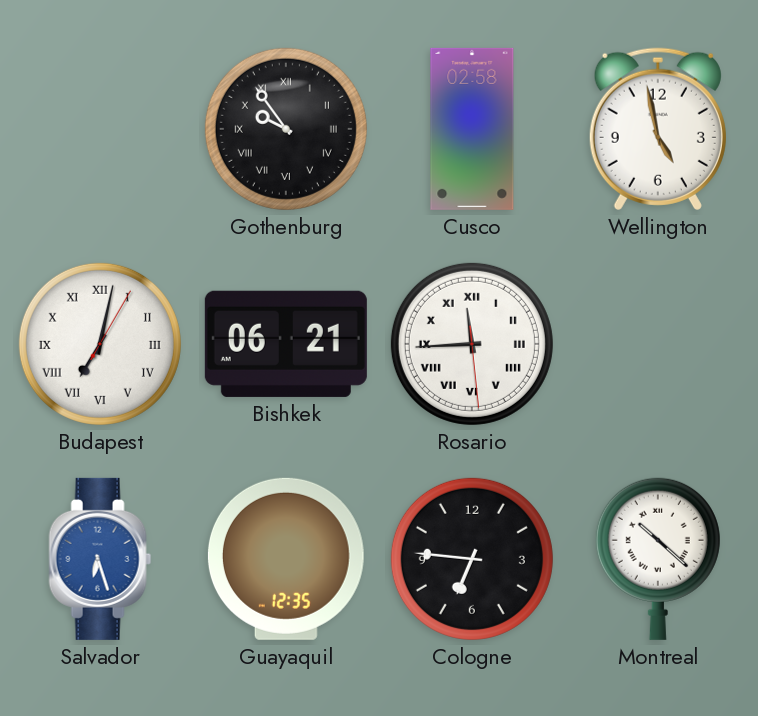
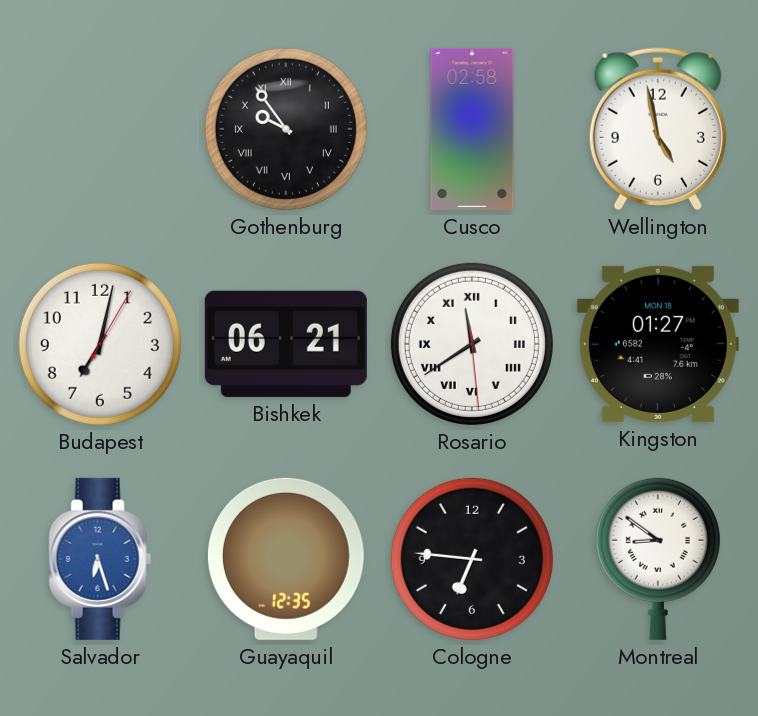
Budapest numerals: Roman -> Arabic (100, 344)
Rosario: 11:44 -> 11:39 (472, 344)
Kingston: none -> 01:27 (658, 344)
Montreal: 10:22 -> 8:51 (658, 559)
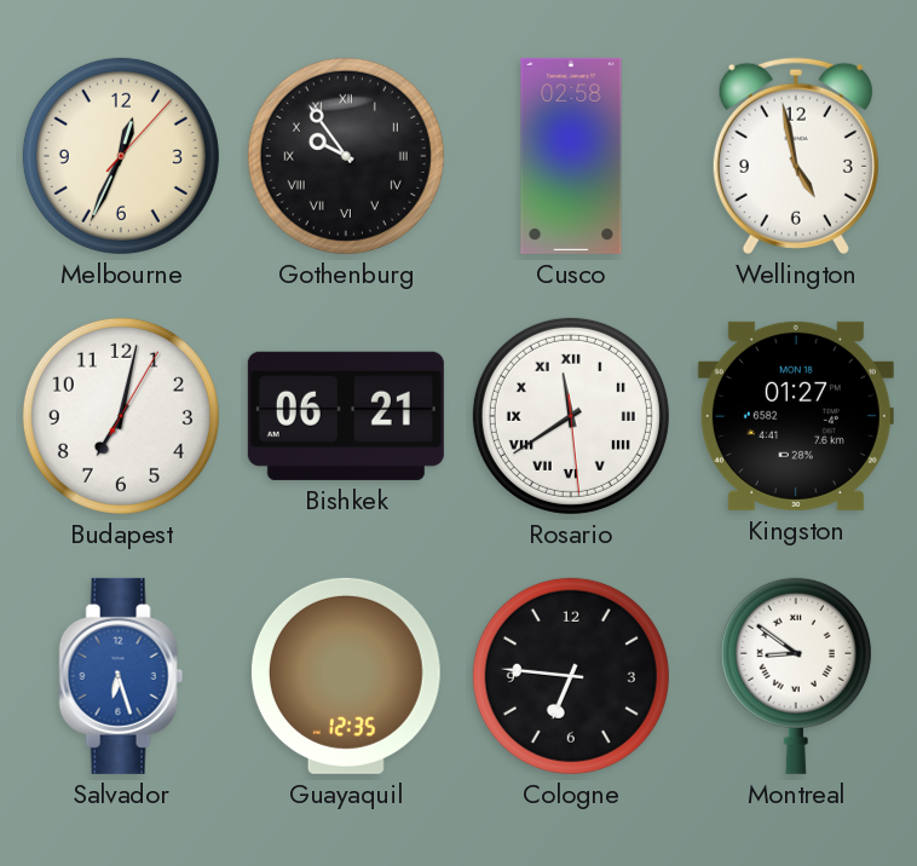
Melbourne: none -> 12:34 (121, 156)
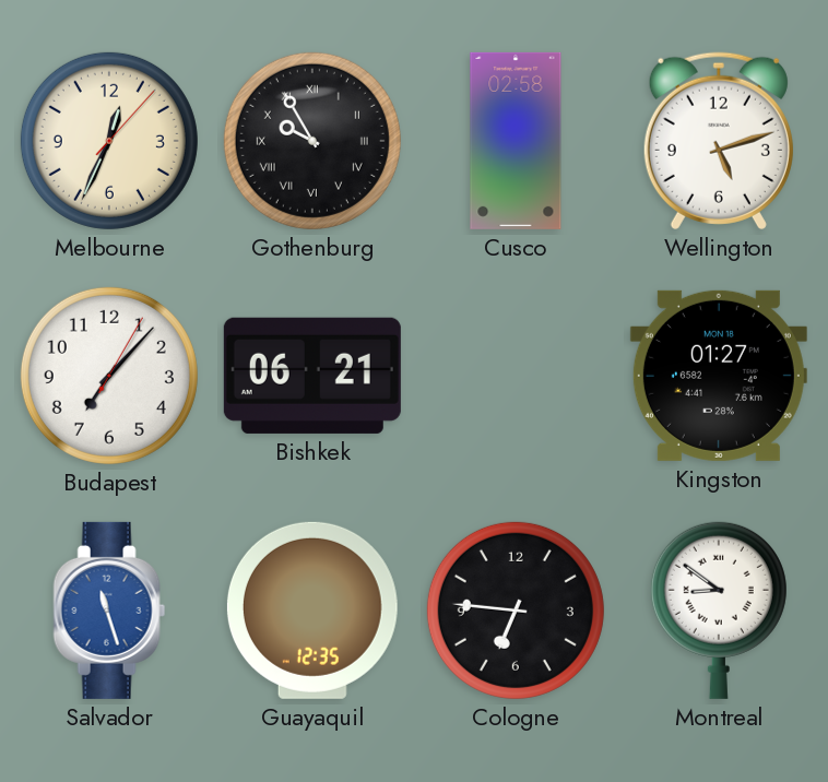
Gothenburg: 9:54 -> 9:55 (312, 141)
Wellington: 4:58 -> 5:12 (719, 141)
Budapest: 7:02 -> 7:07 (109, 376)
Rosario: 11:39 -> none (571, 416)
Salvador: 6:27 -> 11:27 (109, 611)
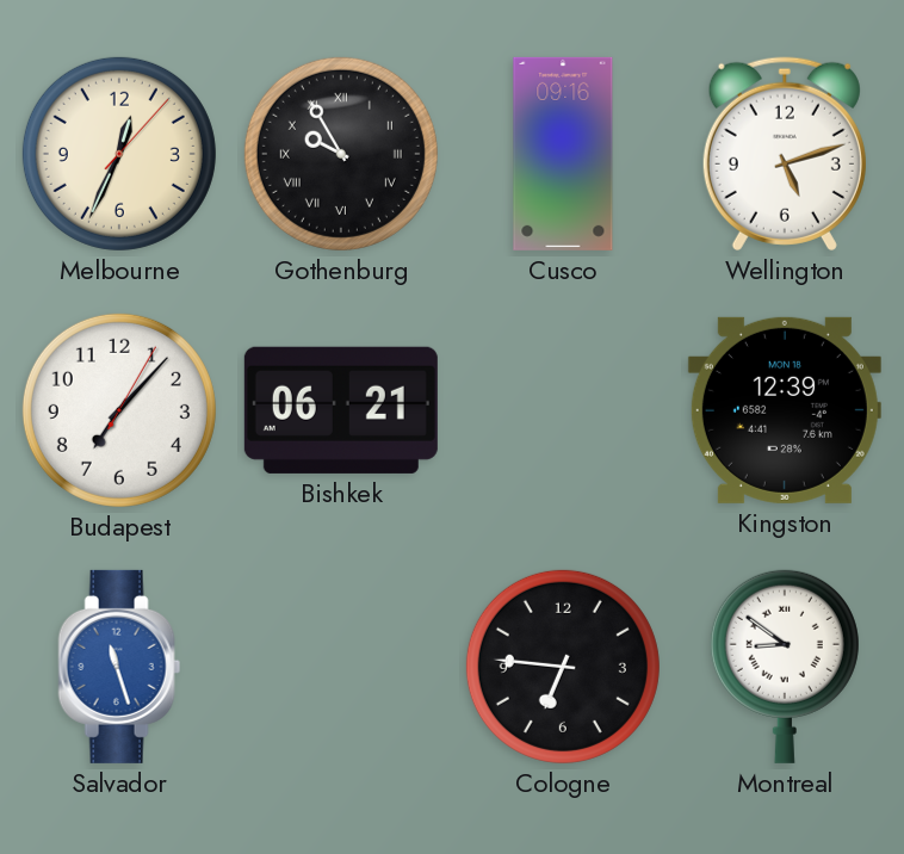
Cusco: 02:58 -> 09:16 (563, 154)
Kingston: 01:27 -> 12:39 (785, 410)
Guayaquil: 12:35 -> none (312, 611)
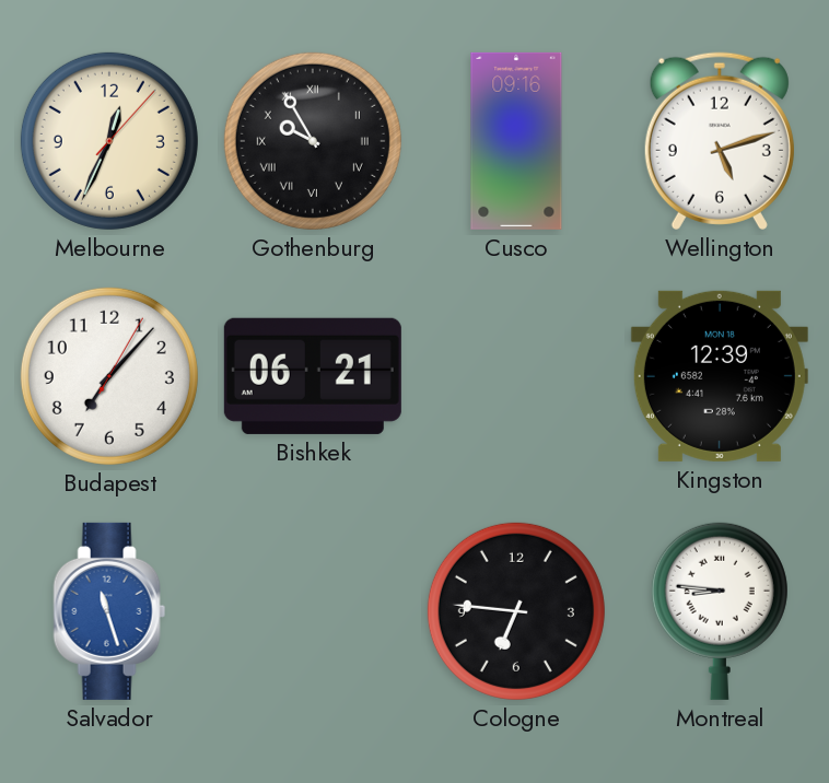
Montreal: 8:51 -> 8:46 (720, 611)
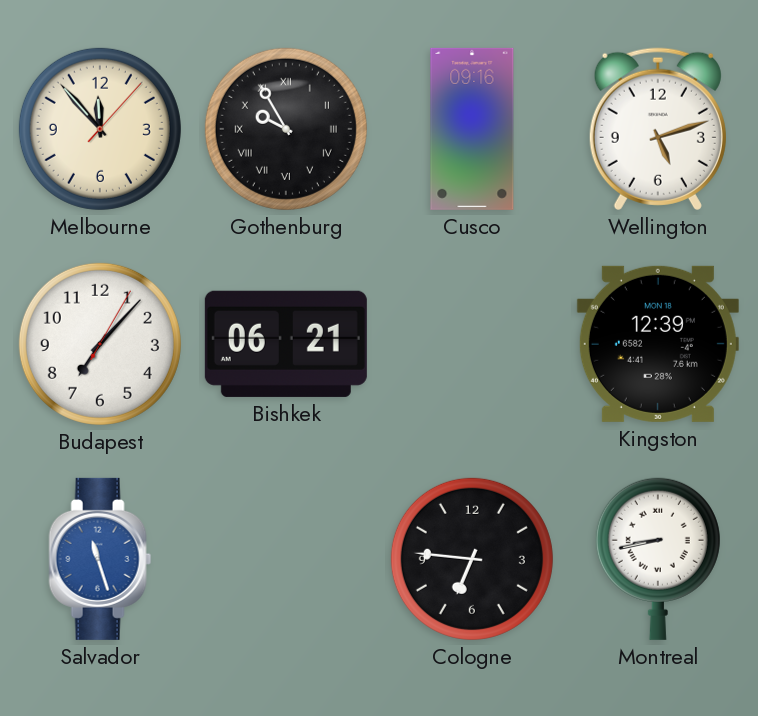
Melbourne: 12:34 -> 11:53 (100, 129)
Montreal: 8:46 -> 8:43 (658, 559)
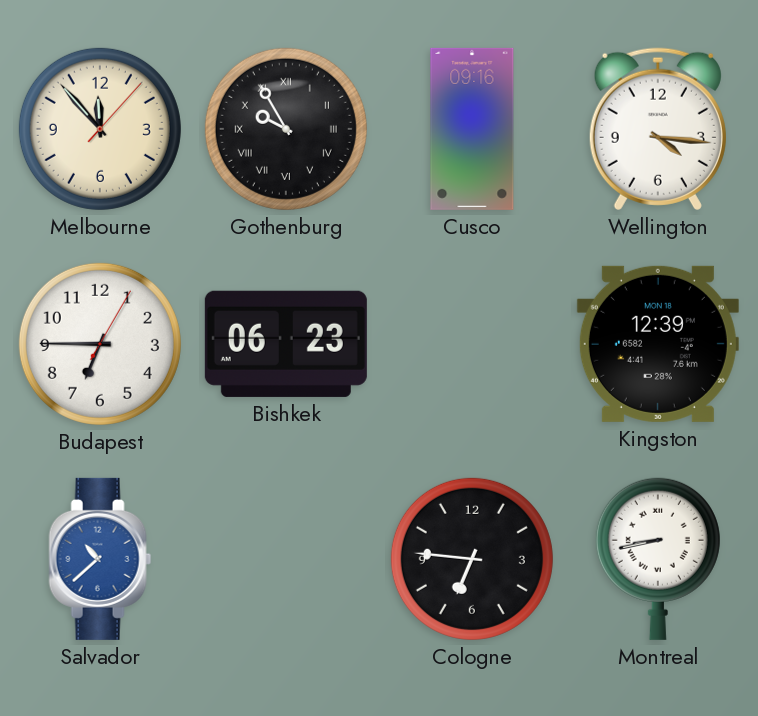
Wellington: 5:12 -> 4:16 (658, 129)
Budapest: 7:07 -> 6:45 (100, 344)
Bishkek: 06:21 -> 06:23 (286, 344)
Salvador: 11:27 -> 10:38 (100, 559)
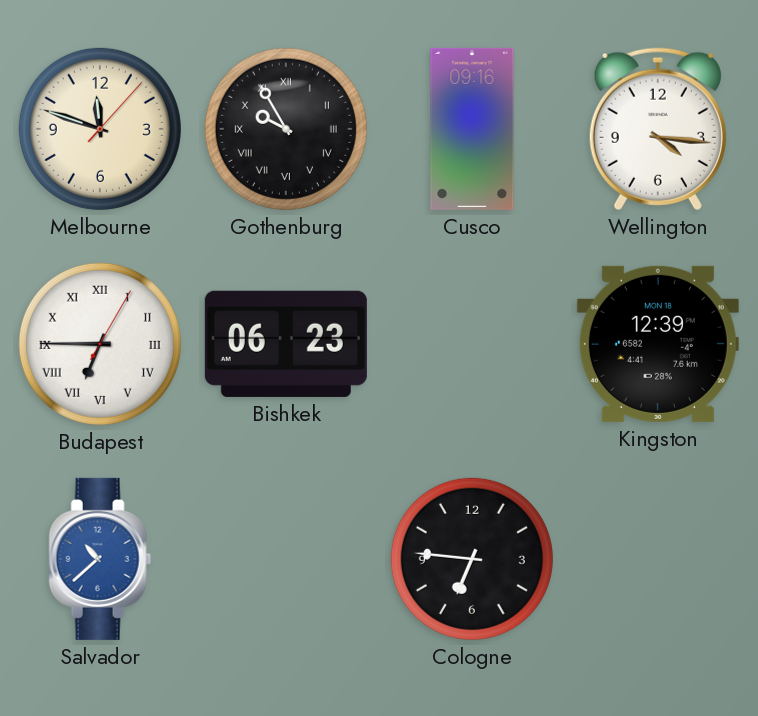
Melbourne: 11:53 -> 11:48 (100, 129)
Budapest numerals: Arabic -> Roman (100, 344)
Montreal: 8:43 -> none (658, 559)
